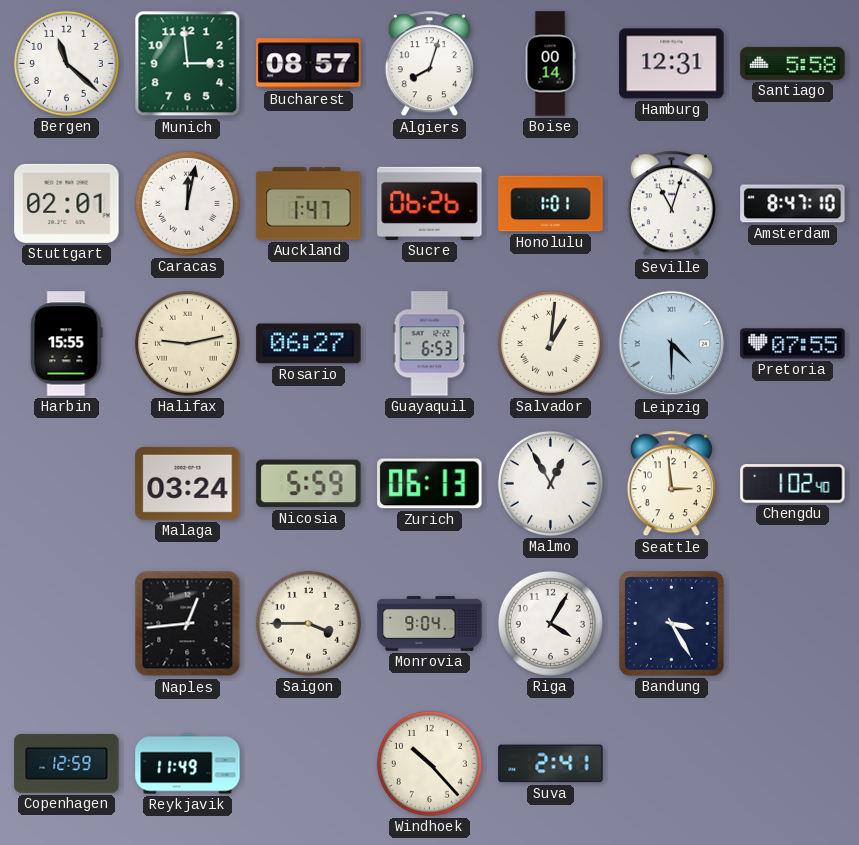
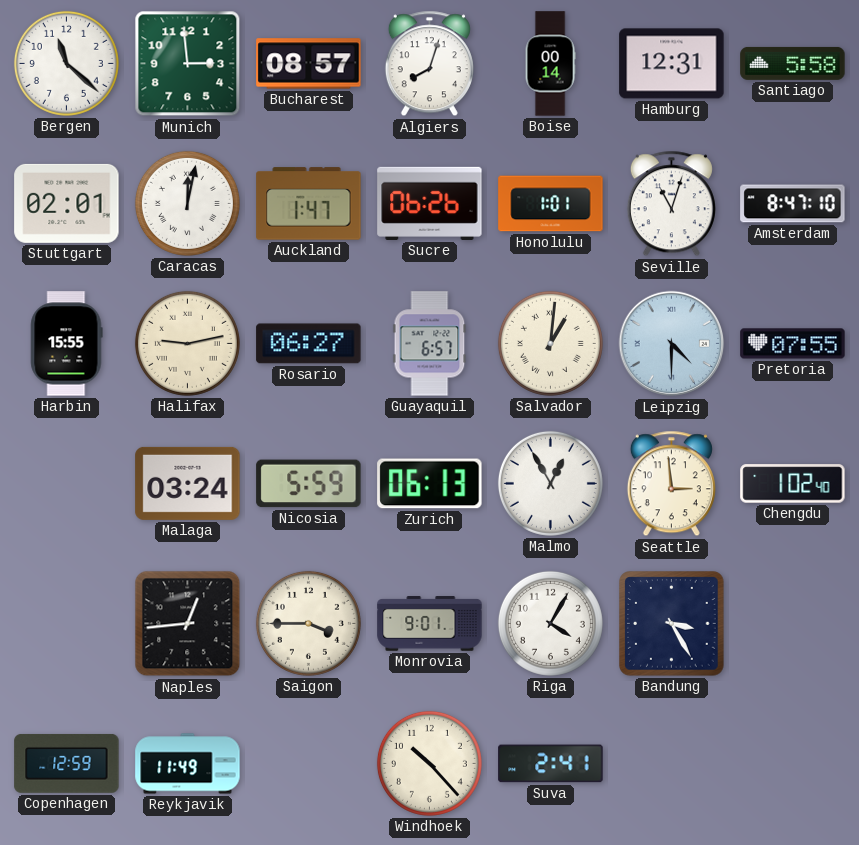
Guayaquil: 6:53 -> 6:57 (430, 344)
Monrovia: 9:04 -> 9:01 (430, 624)
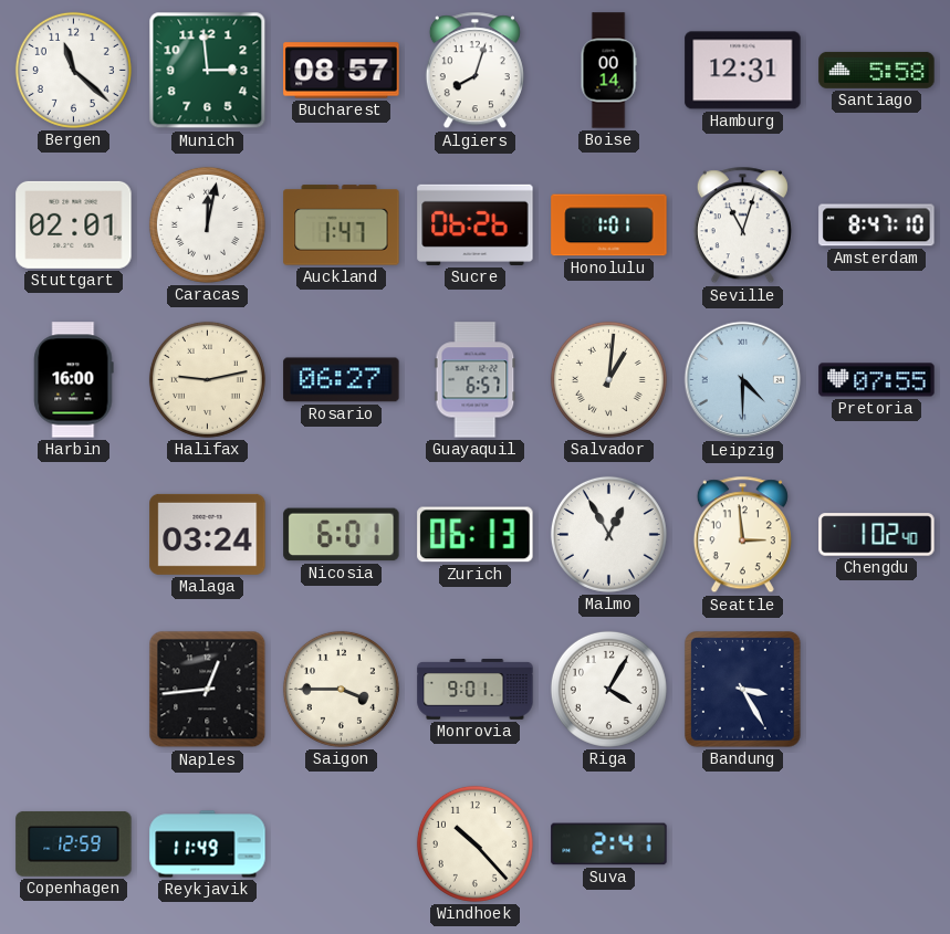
Harbin: 15:55 -> 16:00 (74, 380)
Nicosia: 5:59 -> 6:01 (342, 535)
